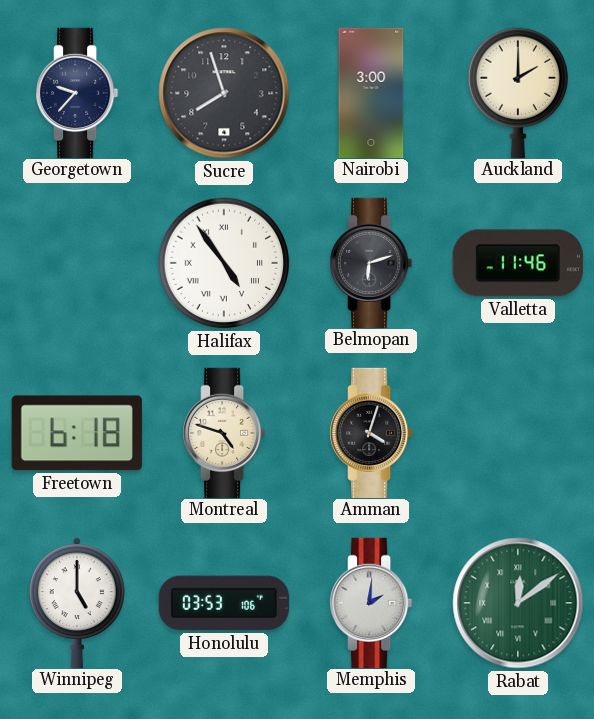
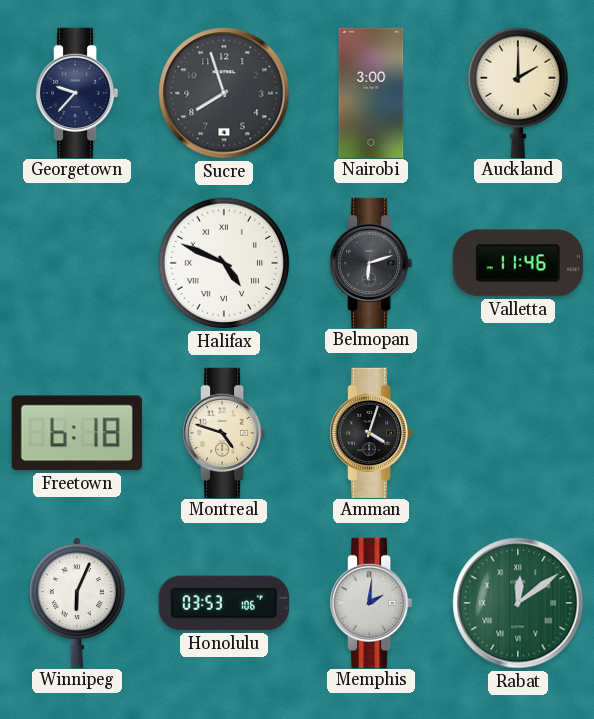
Halifax: 4:54 -> 4:49 (224, 263)
Winnipeg: 5:00 -> 6:04 (77, 602)
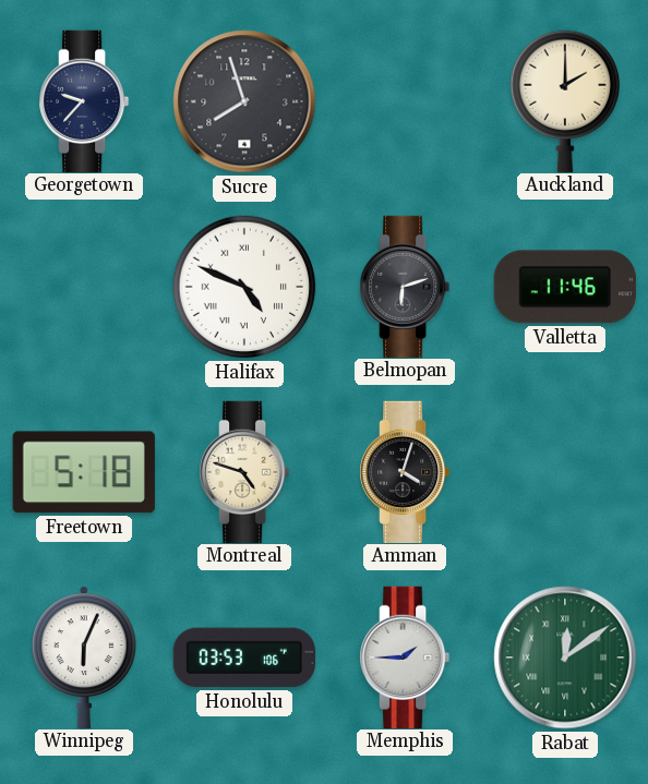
Nairobi: 3:00 -> none (371, 92)
Freetown: 6:18 -> 5:18 (84, 472)
Memphis: 2:01 -> 1:45 (405, 656)
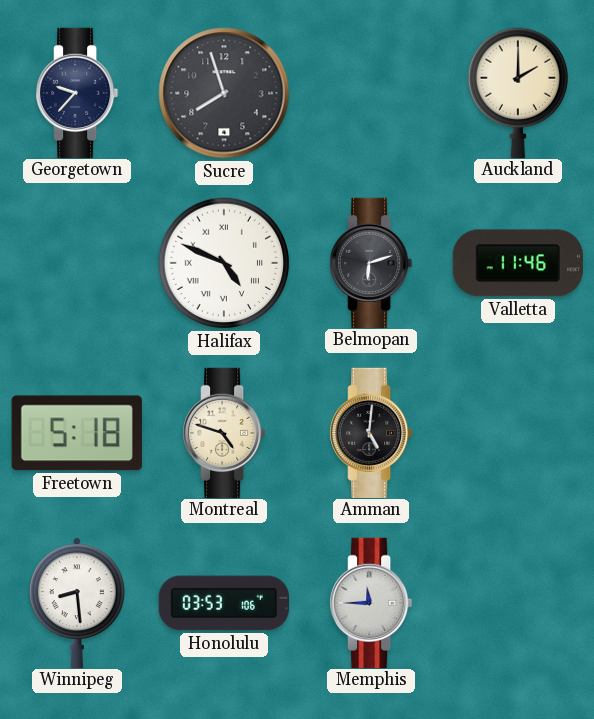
Amman: 4:03 -> 5:01 (371, 432)
Winnipeg: 6:04 -> 8:29 (77, 602)
Memphis: 1:45 -> 11:45 (371, 602)
Rabat: 12:09 -> none (565, 658)
